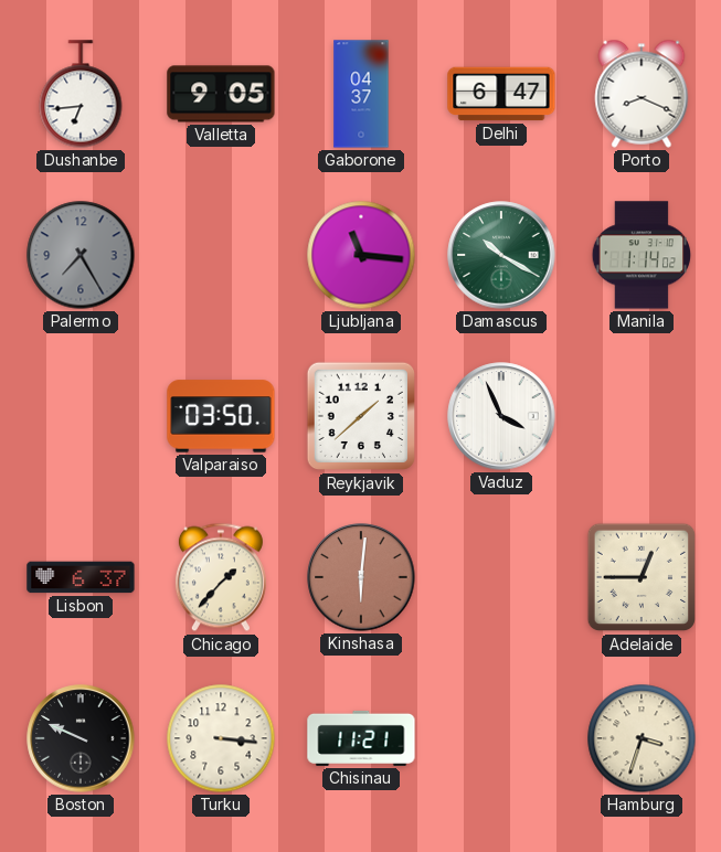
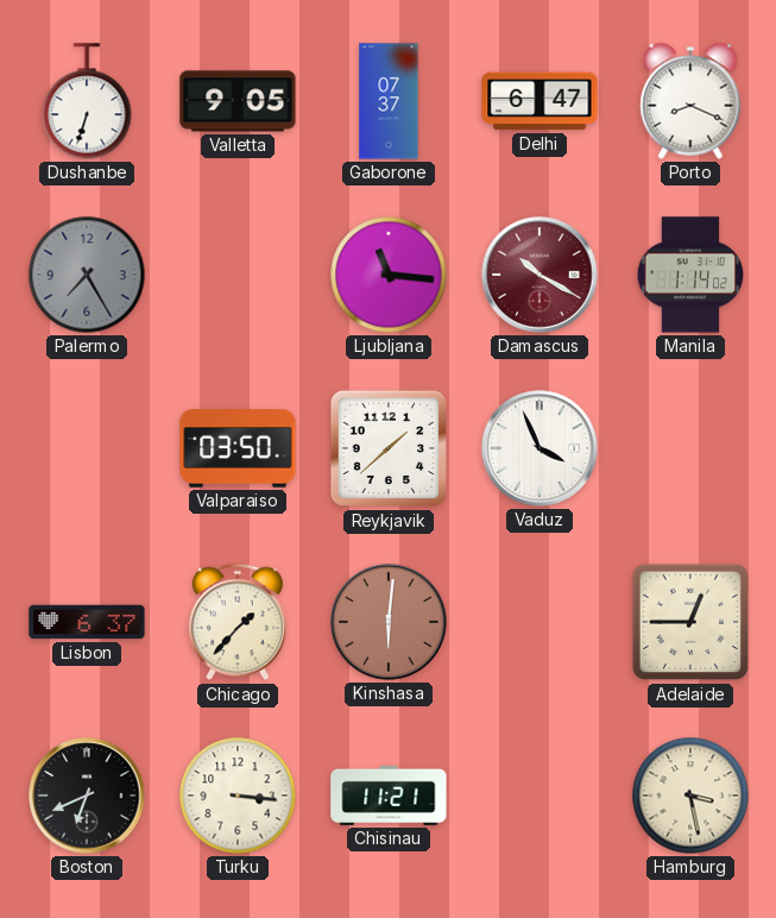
Dushanbe: 6:44 -> 6:33 (87, 101)
Gaborone: 04:37 -> 07:37 (389, 101)
Damascus dial: green -> burgundy (540, 275)
Boston: 9:49 -> 6:41 (87, 796)
Hamburg: 3:33 -> 3:28 (690, 796)
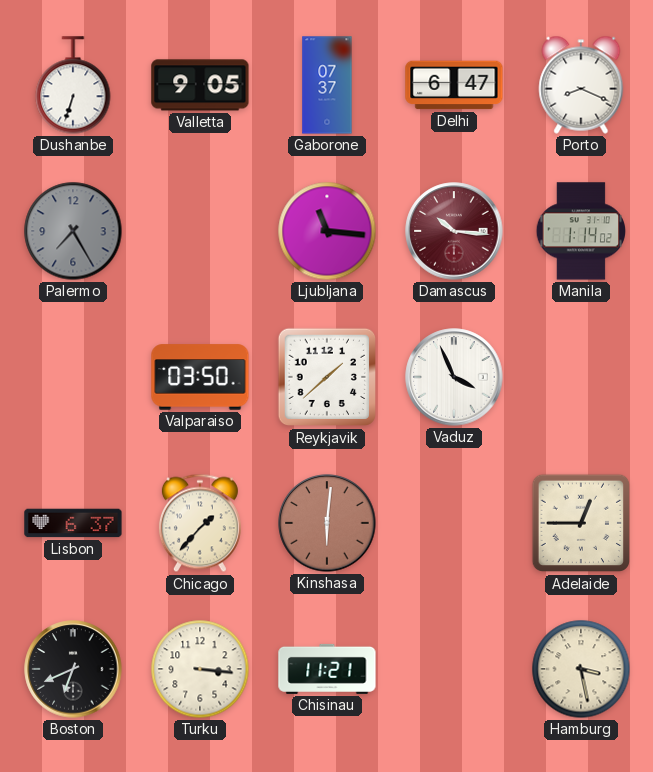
Damascus: 10:20 -> 10:16 (454, 231)
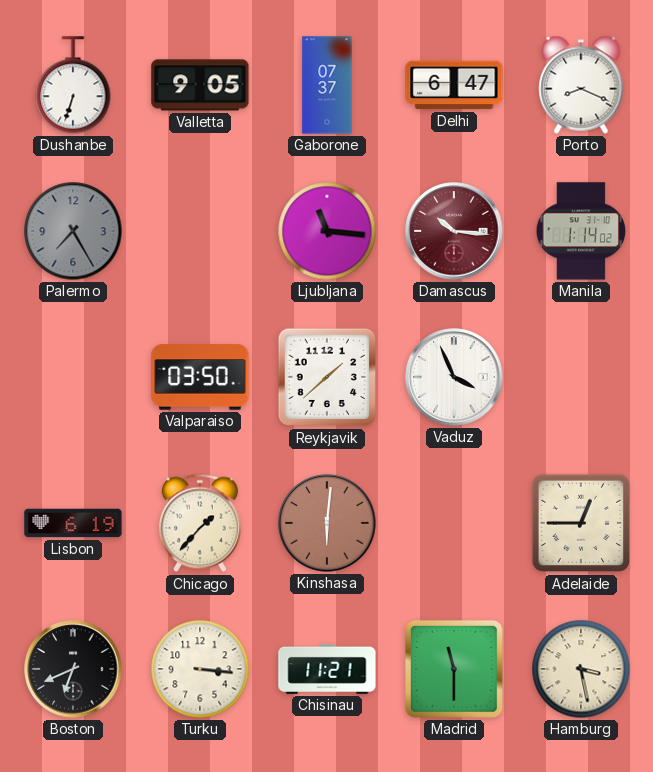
Lisbon: 6:37 -> 6:19 (73, 523)
Madrid: none -> 11:30 (454, 669)
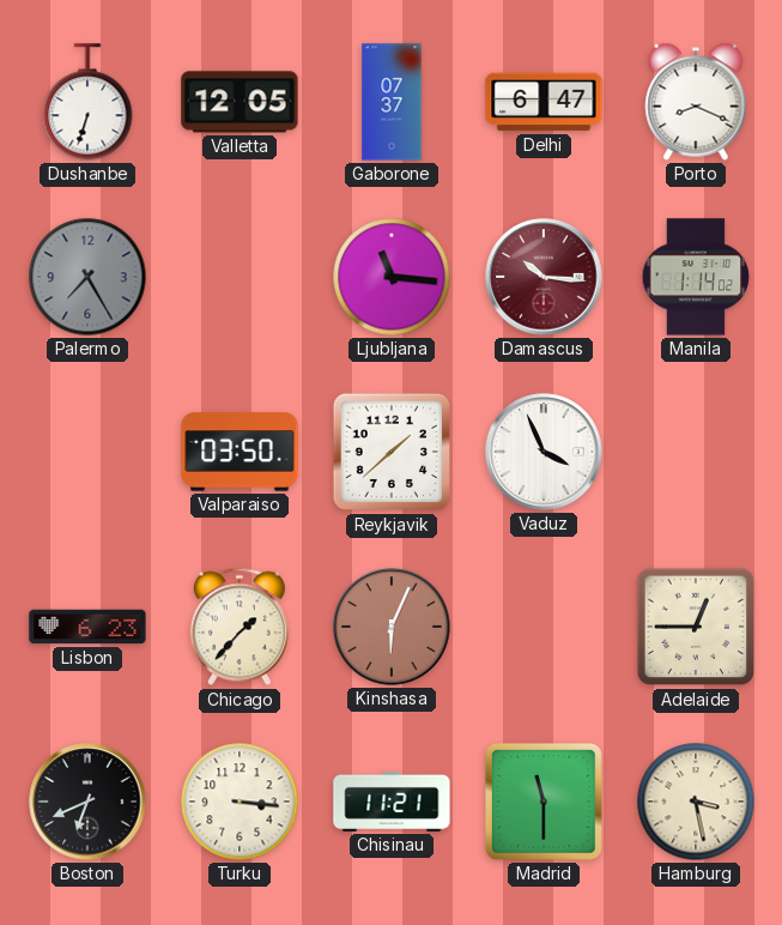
Valletta: 9:05 -> 12:05 (240, 102)
Lisbon: 6:19 -> 6:23 (87, 627)
Kinshasa: 6:01 -> 6:04 (392, 627)
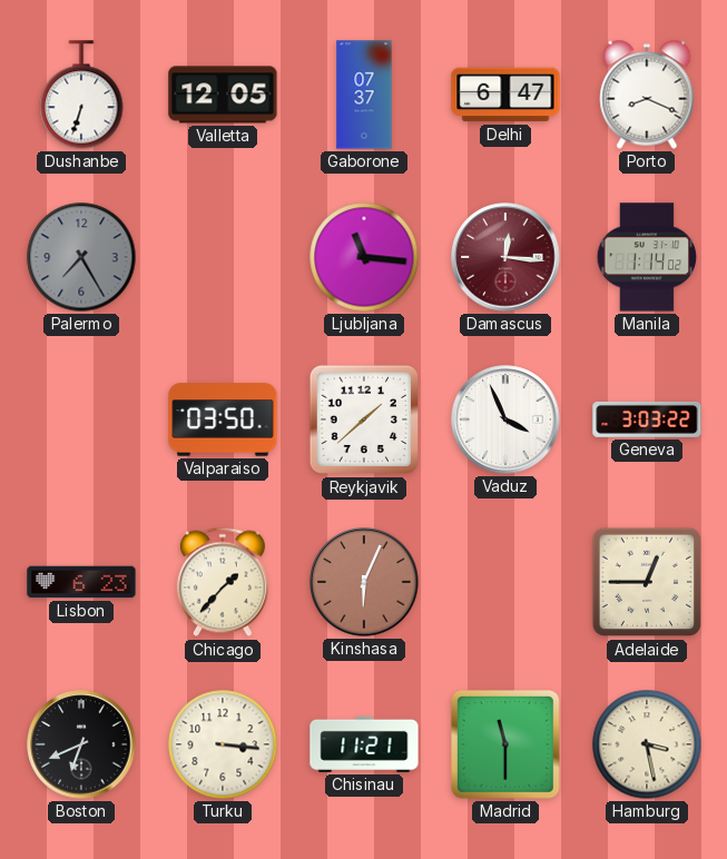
Damascus: 10:16 -> 12:16 (505, 257)
Geneva: none -> 3:03 (647, 419)
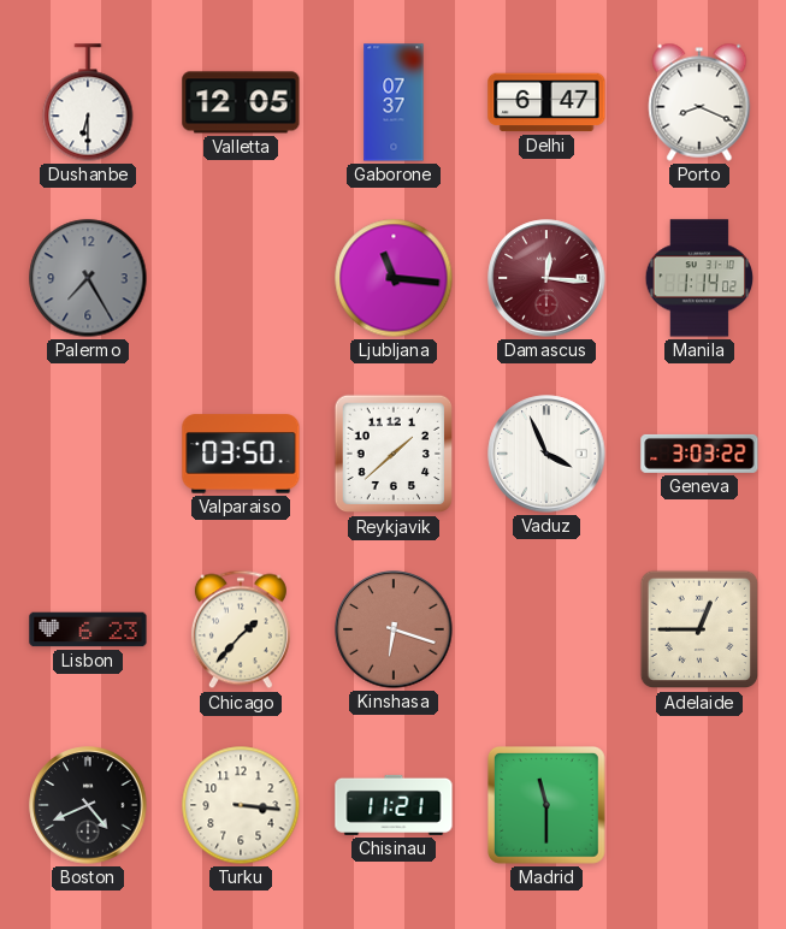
Dushanbe: 6:33 -> 6:30 (88, 102)
Kinshasa: 6:04 -> 6:18 (394, 629)
Boston: 6:41 -> 4:41 (88, 805)
Hamburg: 3:28 -> none (647, 744)
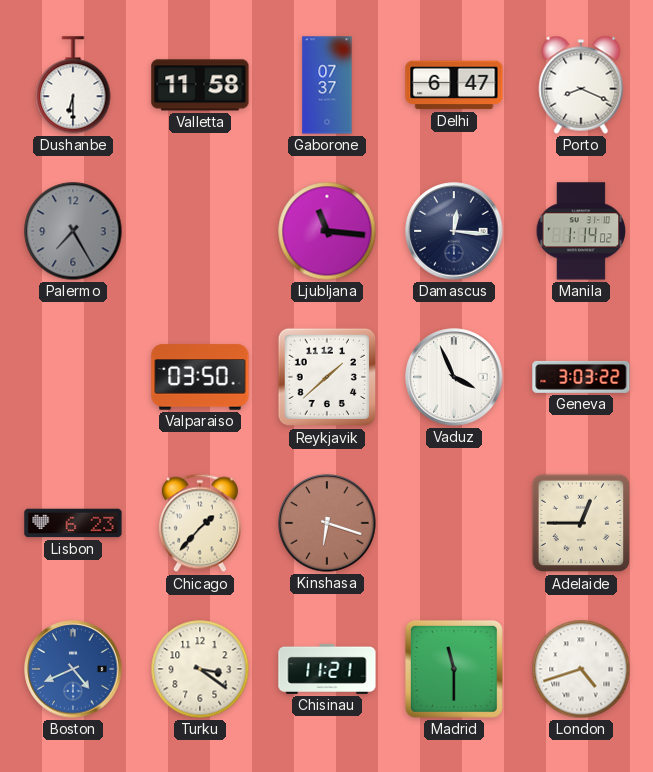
Valletta: 12:05 -> 11:58 (200, 85)
Damascus dial: burgundy -> navy (454, 231)
Boston dial: black -> blue (73, 669)
Turku: 3:16 -> 3:21 (200, 669)
London: none -> 4:42 (581, 669)
